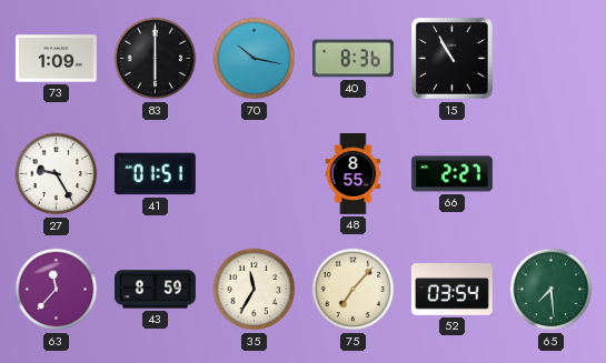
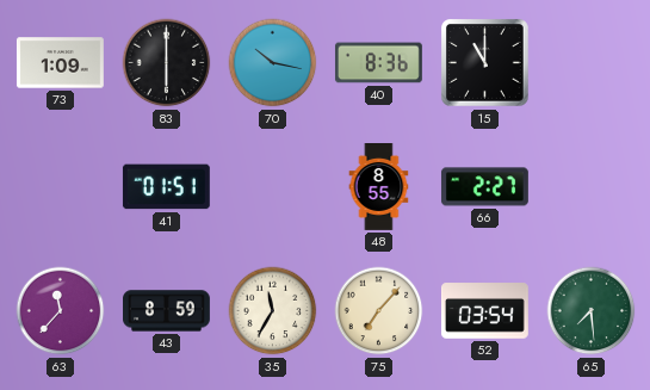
15: 10:55 -> 11:00 (485, 63)
27: 9:25 -> none (57, 174)
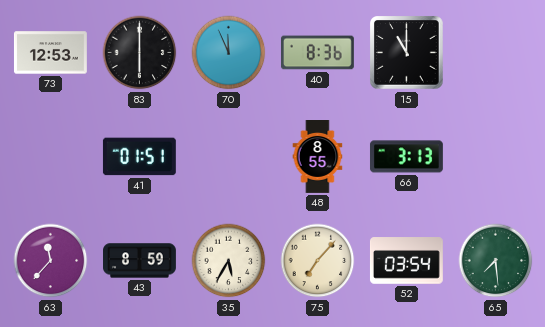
73: 1:09 -> 12:53 (50, 53)
70: 10:17 -> 11:56 (229, 53)
66: 2:27 -> 3:13 (406, 157)
35: 11:35 -> 5:35 (229, 261)
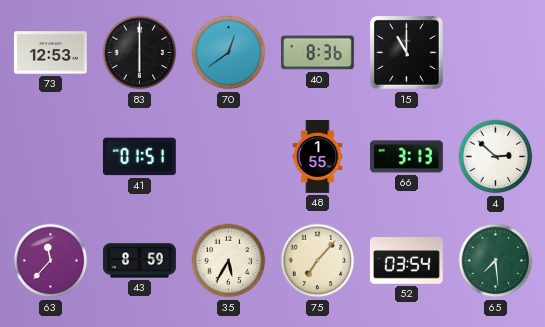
70: 11:56 -> 12:39 (229, 53)
48: 8:55 -> 1:55 (318, 157)
4: none -> 2:52 (496, 157)
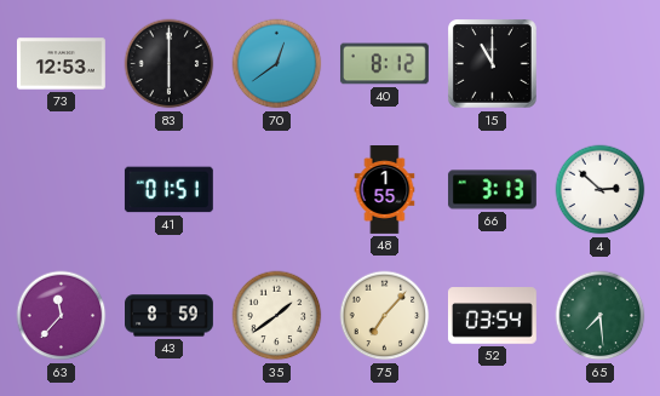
40: 8:36 -> 8:12 (384, 64)
35: 5:35 -> 1:39 (277, 316)
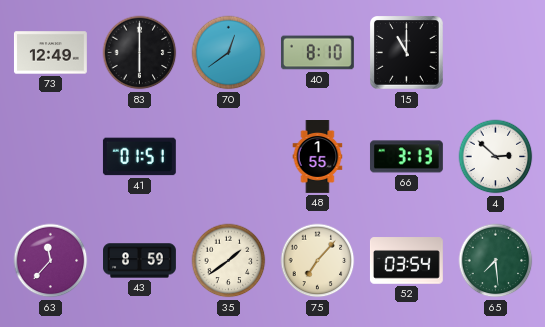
73: 12:53 -> 12:49 (50, 53)
40: 8:12 -> 8:10 (317, 53)
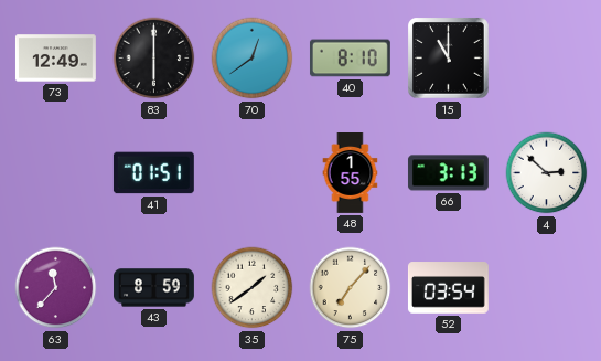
65: 7:29 -> none (496, 261)
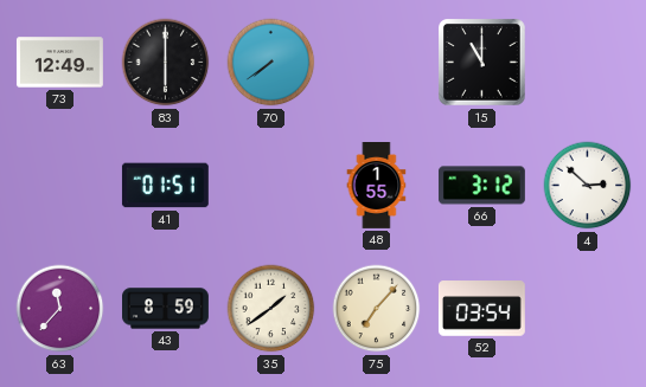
70: 12:39 -> 7:39 (271, 63)
40: 8:10 -> none (350, 59)
66: 3:13 -> 3:12 (481, 186)
